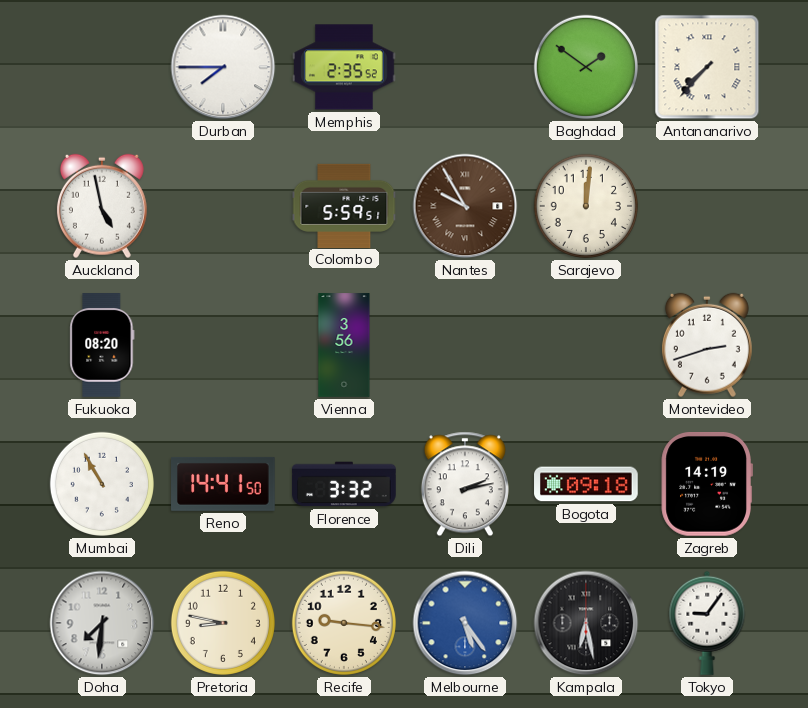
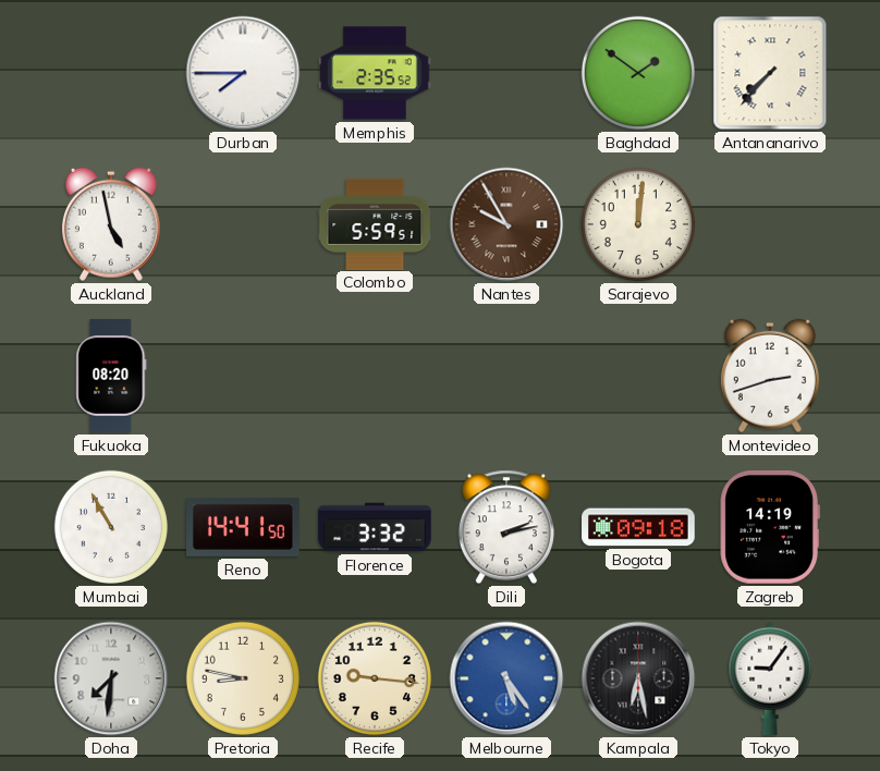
Vienna: 3:56 -> none (344, 345)
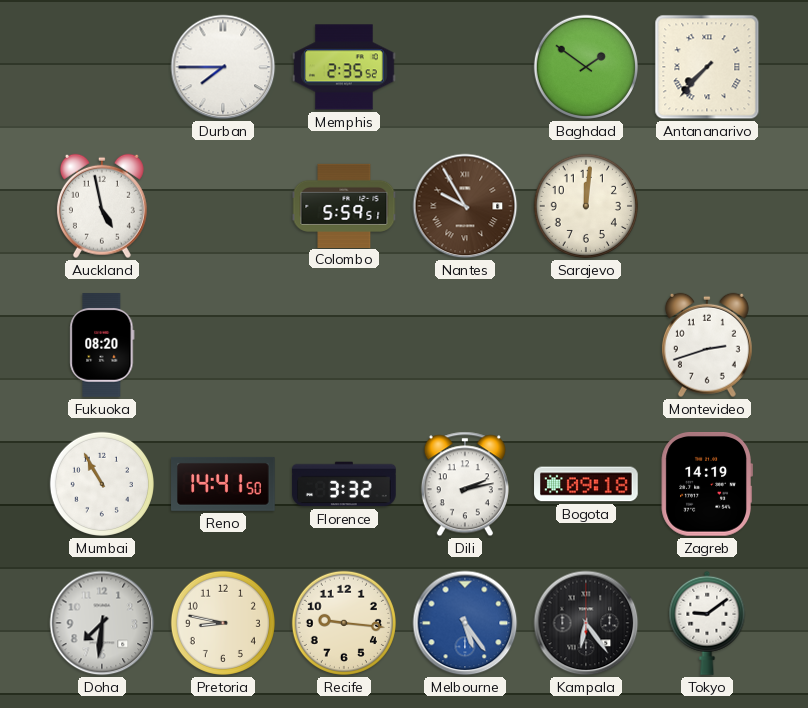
Kampala: 6:28 -> 6:24 (586, 623)
Tokyo: 9:06 -> 9:09 (707, 623)
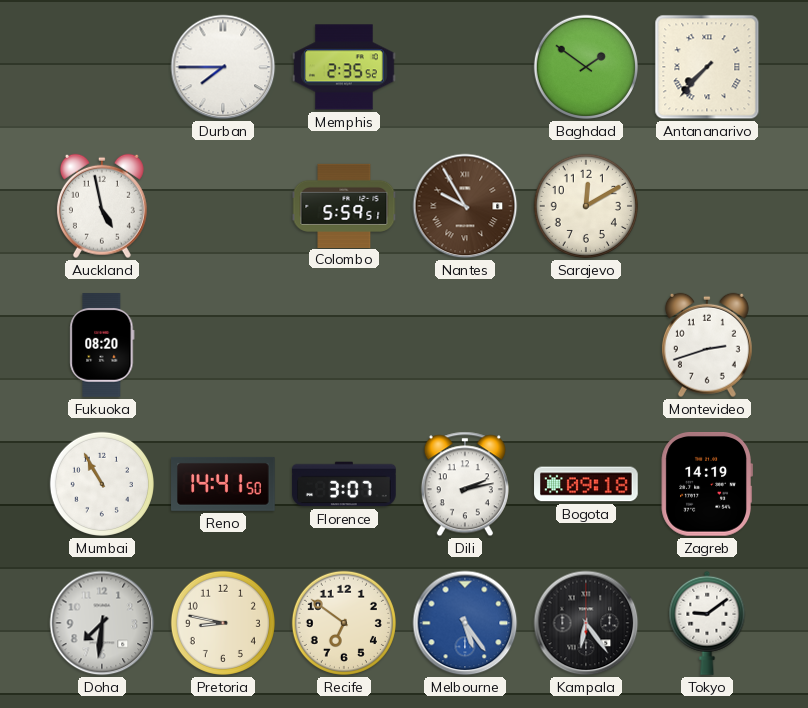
Sarajevo: 12:01 -> 12:10 (586, 206)
Florence: 3:32 -> 3:07 (344, 484)
Recife: 9:16 -> 6:51 (344, 623)
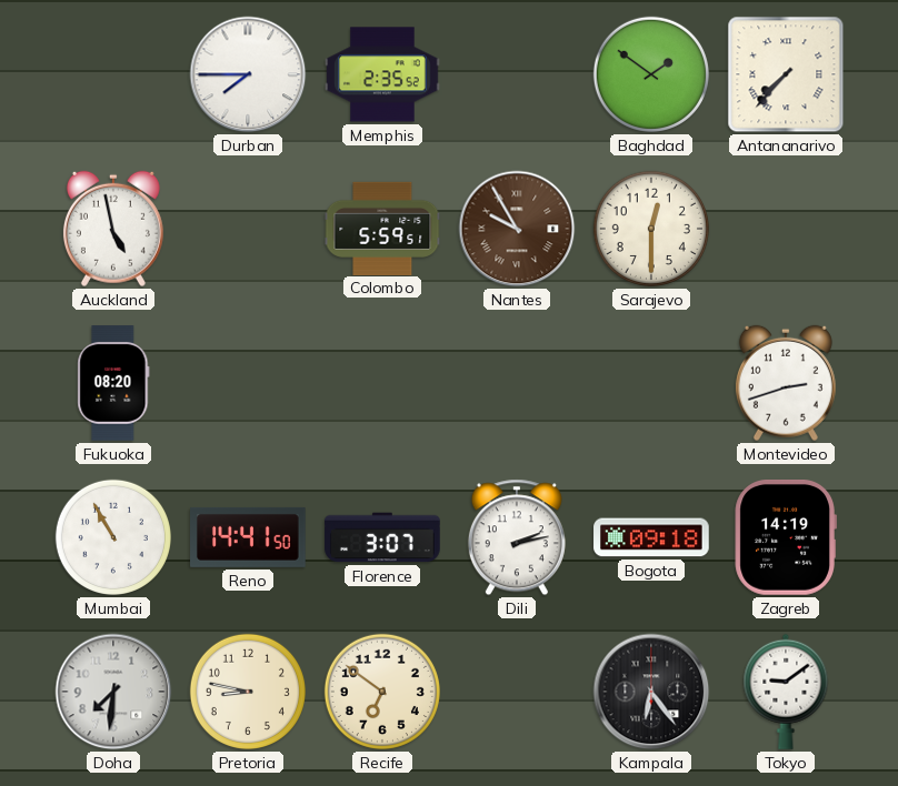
Sarajevo: 12:10 -> 12:30 (651, 229)
Melbourne: 5:24 -> none (465, 623)
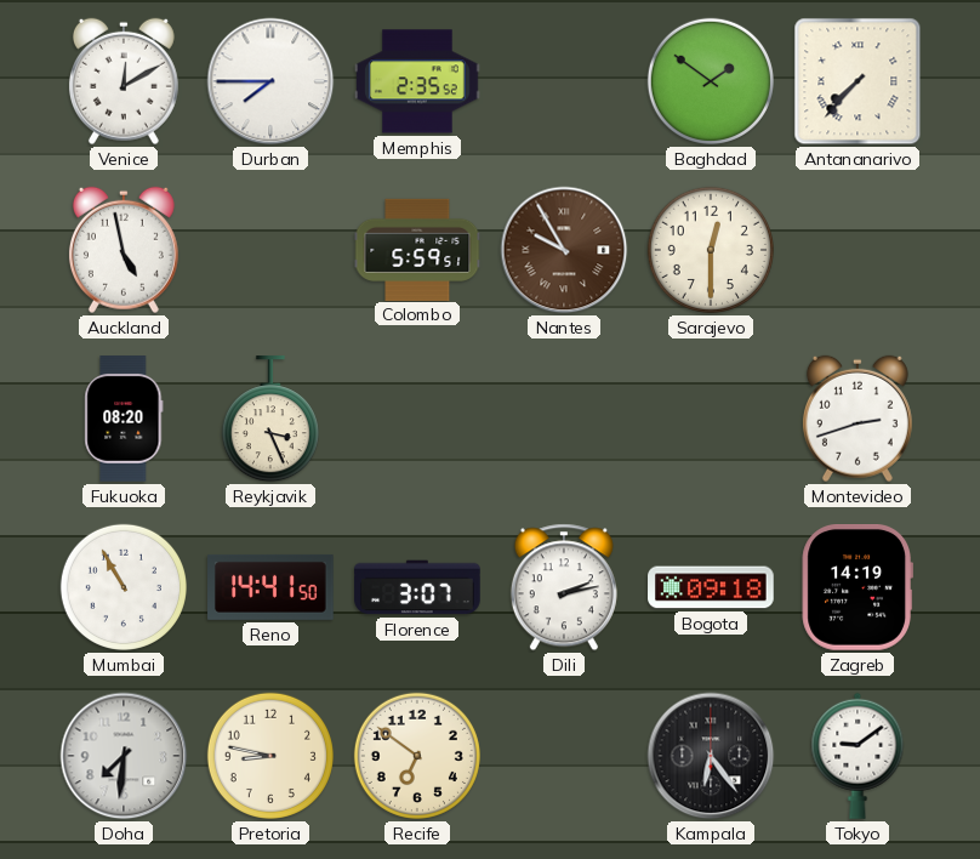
Venice: none -> 12:10 (124, 81)
Reykjavik: none -> 3:26 (270, 420)
